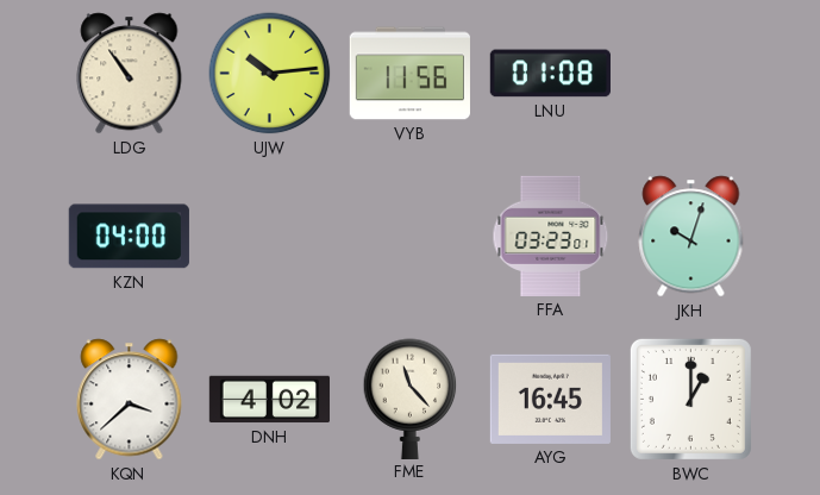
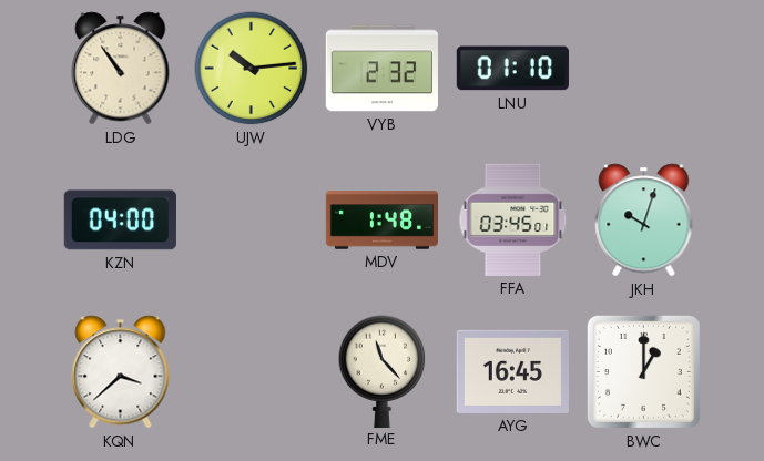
VYB: 11:56 -> 2:32 (381, 69)
LNU: 01:08 -> 01:10 (512, 69)
MDV: none -> 1:48 (381, 221)
FFA: 03:23 -> 03:45 (513, 219)
DNH: 4:02 -> none (269, 400)
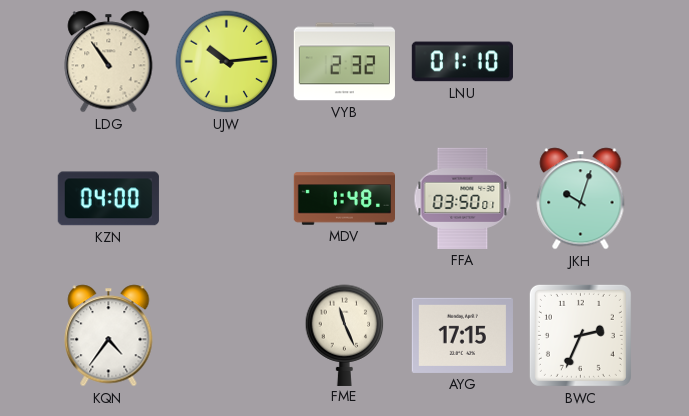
FFA: 03:45 -> 03:50 (463, 198)
KQN: 3:38 -> 4:36 (109, 336)
FME: 11:23 -> 11:26 (345, 335)
AYG: 16:45 -> 17:15 (462, 335)
BWC: 1:00 -> 2:34 (580, 335)
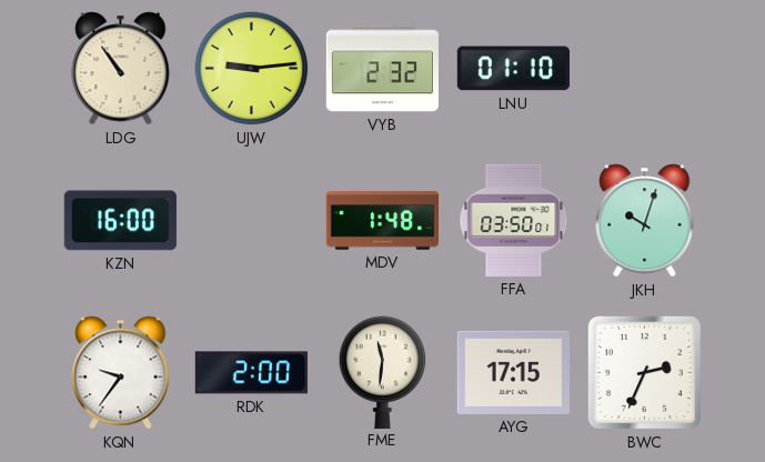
UJW: 10:14 -> 9:14 (252, 69)
KZN: 04:00 -> 16:00 (120, 221)
KQN: 4:36 -> 9:36 (121, 373)
RDK: none -> 2:00 (251, 373)
FME: 11:26 -> 11:31 (383, 372)
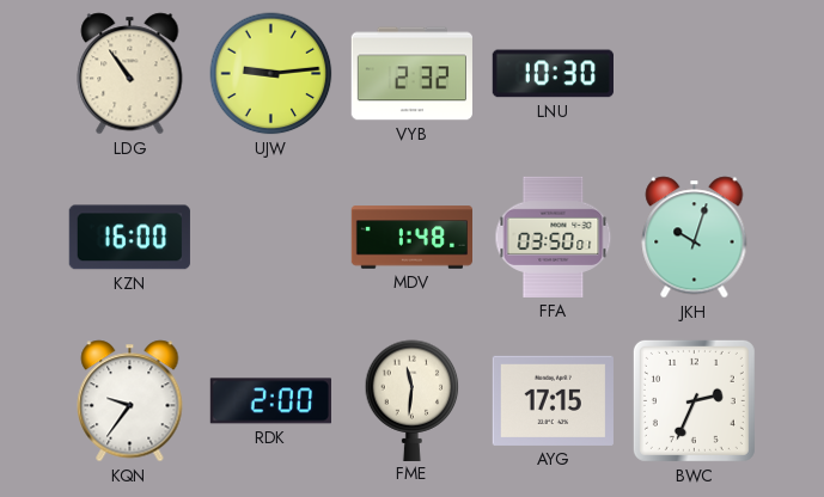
LNU: 01:10 -> 10:30 (553, 74)
